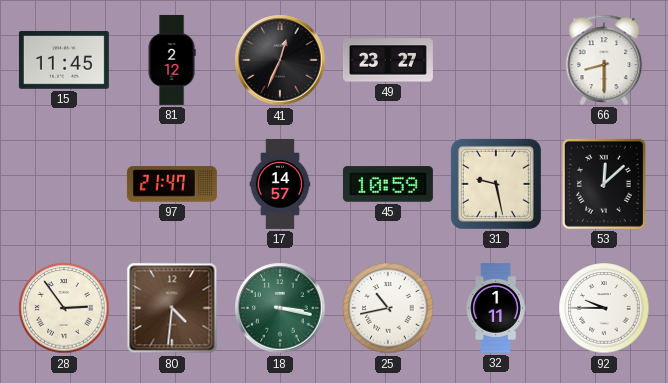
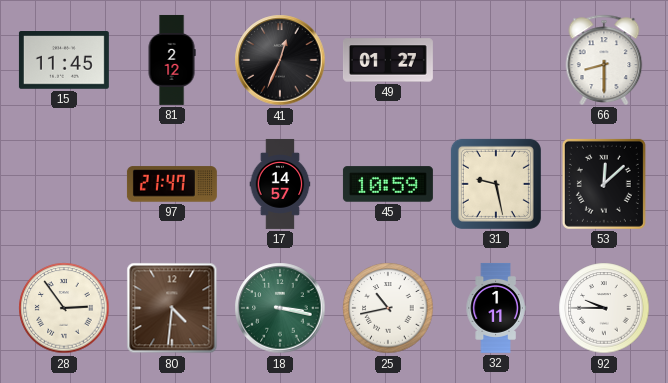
49: 23:27 -> 01:27 (388, 60)
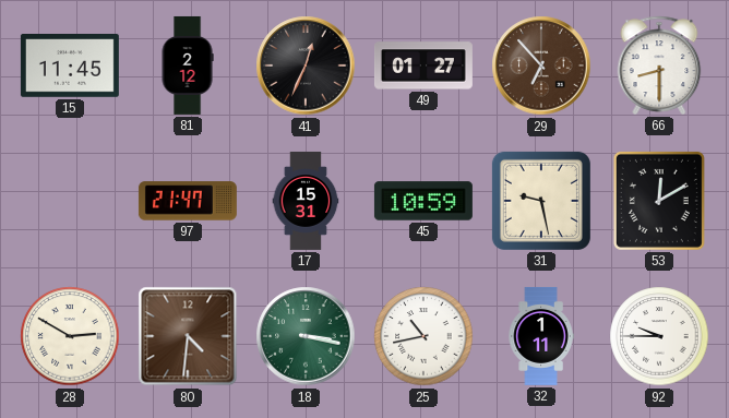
29: none -> 6:53 (541, 65)
17: 14:57 -> 15:31 (306, 201)
53: 12:08 -> 12:10 (659, 201)
28: 2:54 -> 2:50 (70, 336)
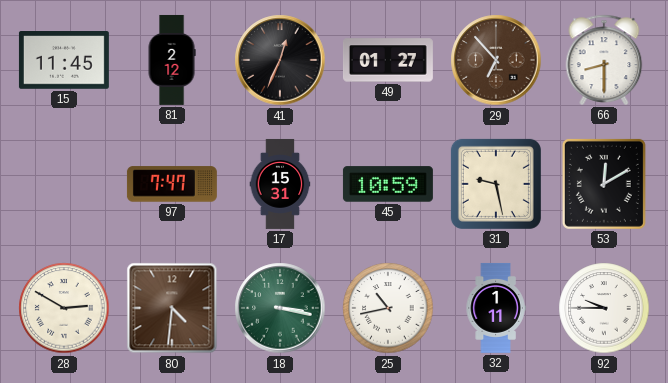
97: 21:47 -> 7:47 (172, 184)
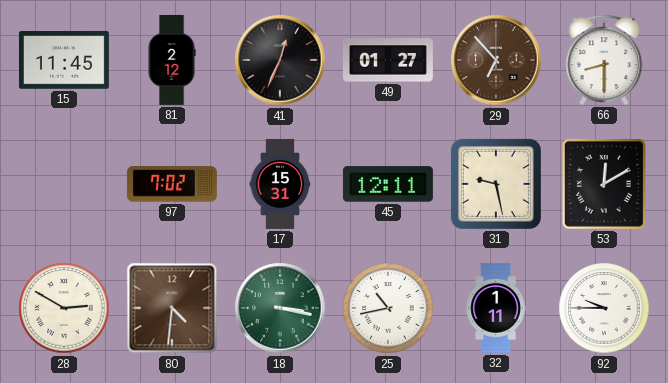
97: 7:47 -> 7:02 (172, 184)
45: 10:59 -> 12:11 (388, 184)
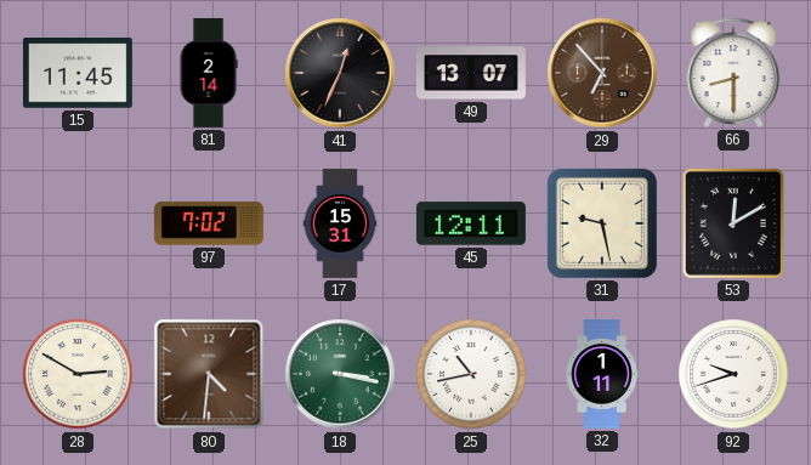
81: 2:12 -> 2:14 (209, 73)
49: 01:27 -> 13:07 (471, 73)
92: 9:45 -> 9:42 (733, 374)
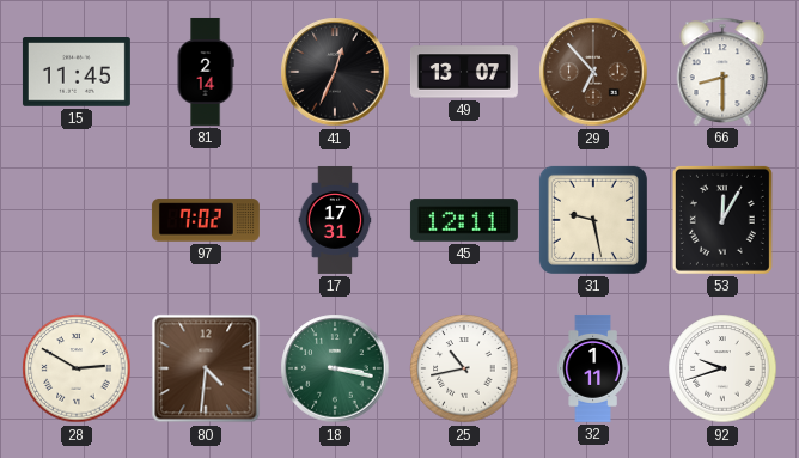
17: 15:31 -> 17:31 (335, 220)
53: 12:10 -> 12:05 (722, 220)
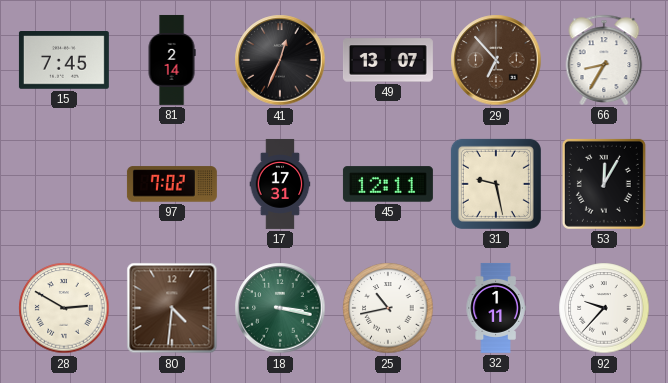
15: 11:45 -> 7:45 (64, 61)
66: 8:30 -> 8:35 (604, 60)
92: 9:42 -> 9:37 (604, 308)
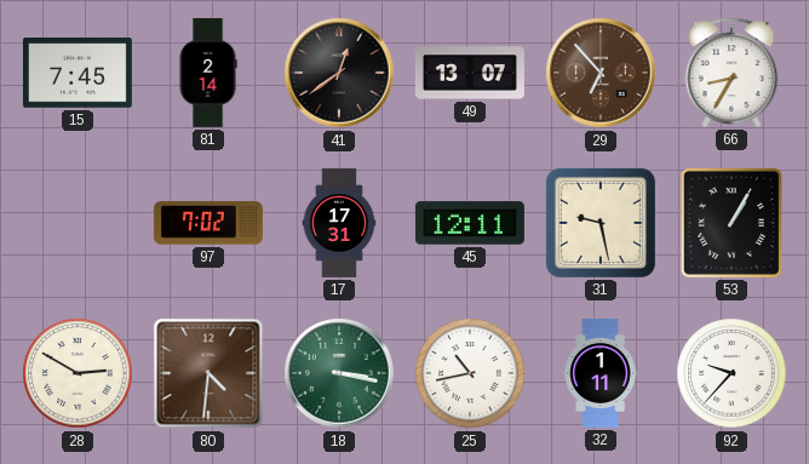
41: 12:34 -> 12:39 (339, 73)
53: 12:05 -> 1:05 (731, 223)
